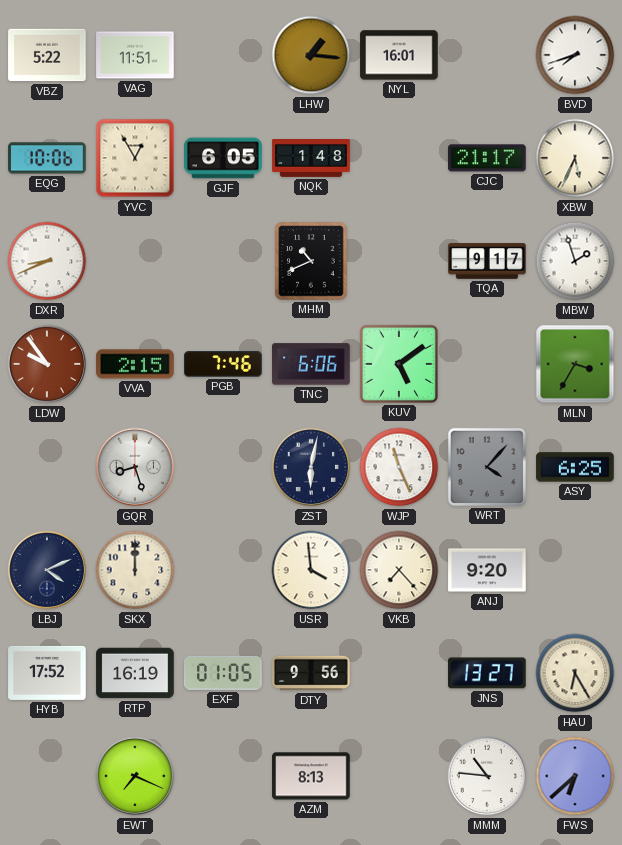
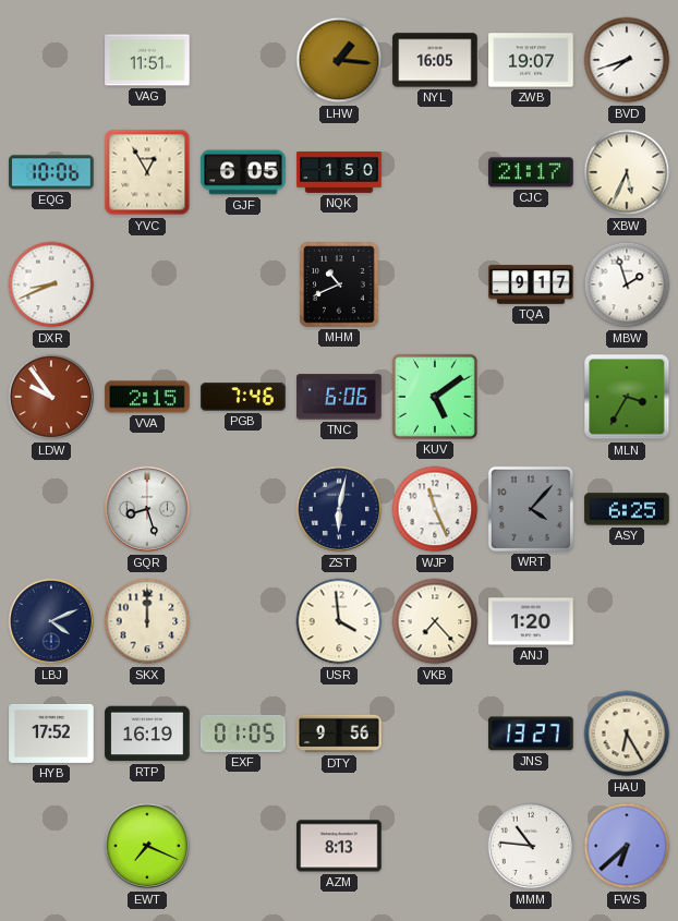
VBZ: 5:22 -> none (47, 55)
NYL: 16:01 -> 16:05 (435, 60)
ZWB: none -> 19:07 (531, 60)
NQK: 1:48 -> 1:50 (339, 173)
ANJ: 9:20 -> 1:20 (531, 621)
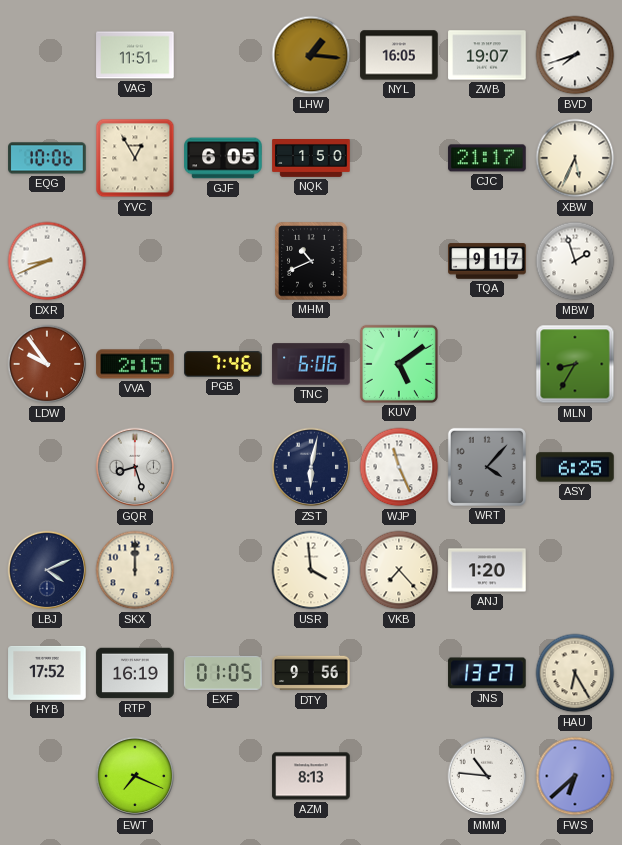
MLN: 3:35 -> 8:35 (575, 364)
